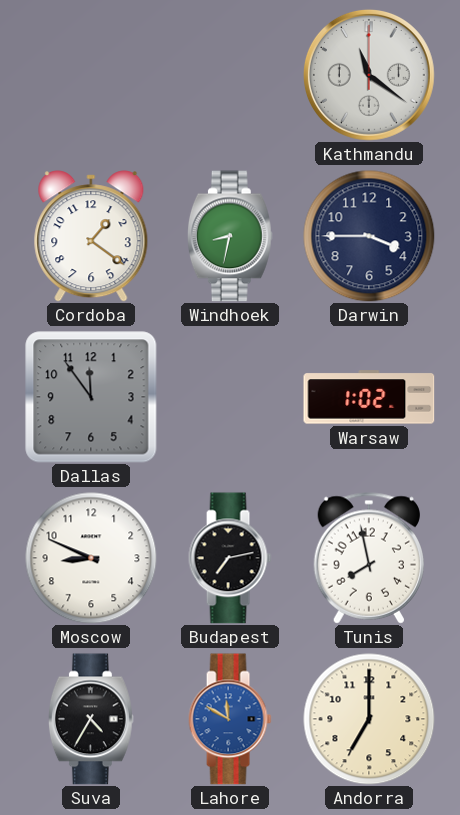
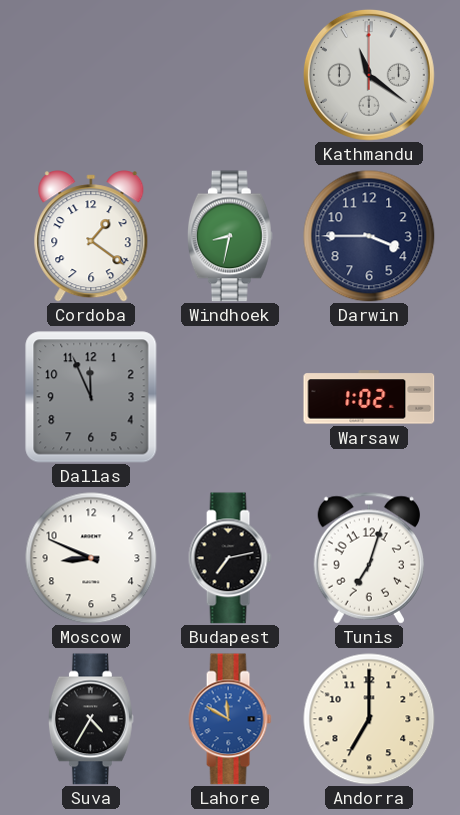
Dallas: 11:54 -> 11:56 (91, 397)
Tunis: 7:58 -> 7:03 (368, 558)
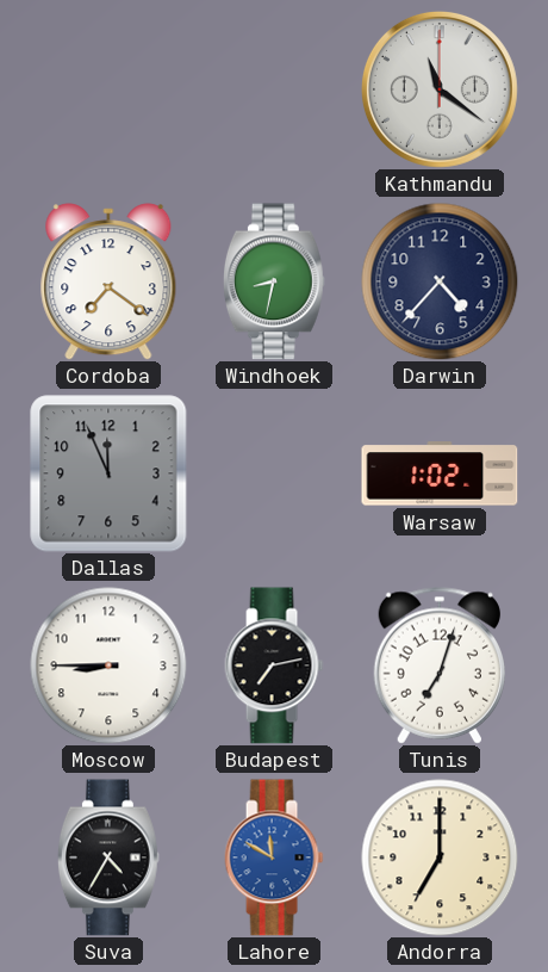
Cordoba: 1:21 -> 7:21 (108, 281)
Darwin: 3:45 -> 4:37 (440, 281)
Moscow: 8:49 -> 8:45 (108, 665)
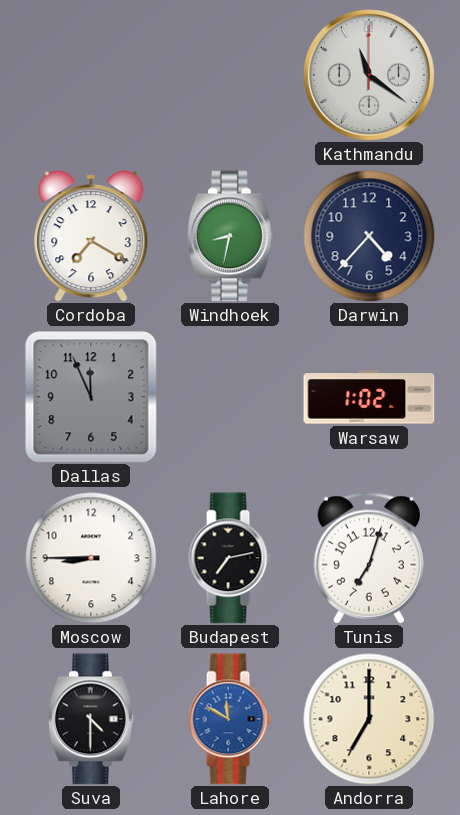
Cordoba: 7:21 -> 7:20 (91, 236)
Suva: 4:35 -> 4:30 (91, 719)
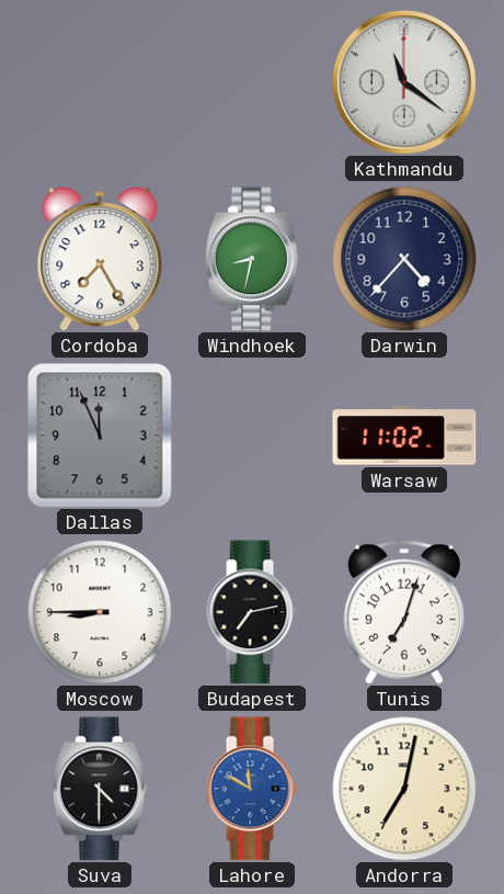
Cordoba: 7:20 -> 7:25 (100, 259)
Warsaw: 1:02 -> 11:02 (404, 435)
Andorra: 7:00 -> 7:02 (404, 789)
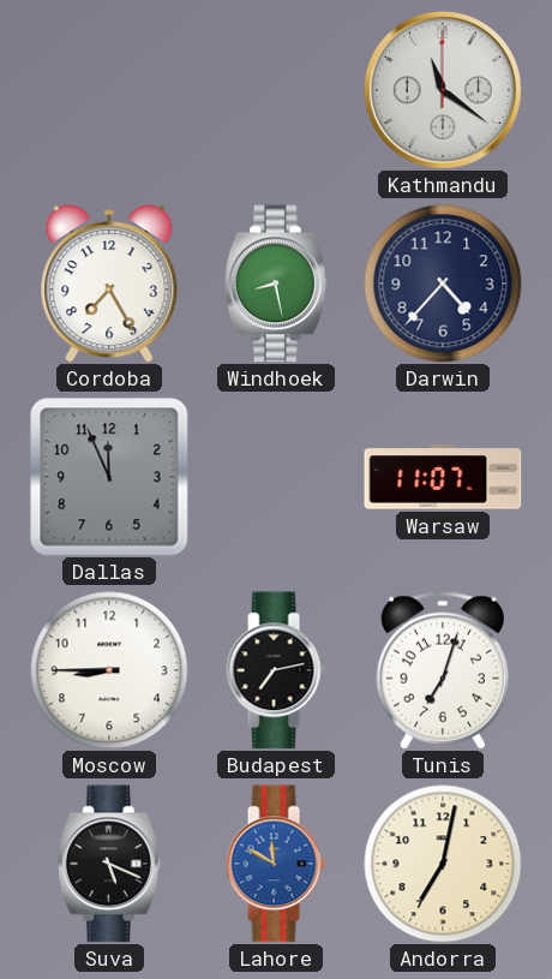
Windhoek: 8:32 -> 8:28 (276, 283)
Warsaw: 11:02 -> 11:07 (443, 477)
Suva: 4:30 -> 5:19 (109, 864)
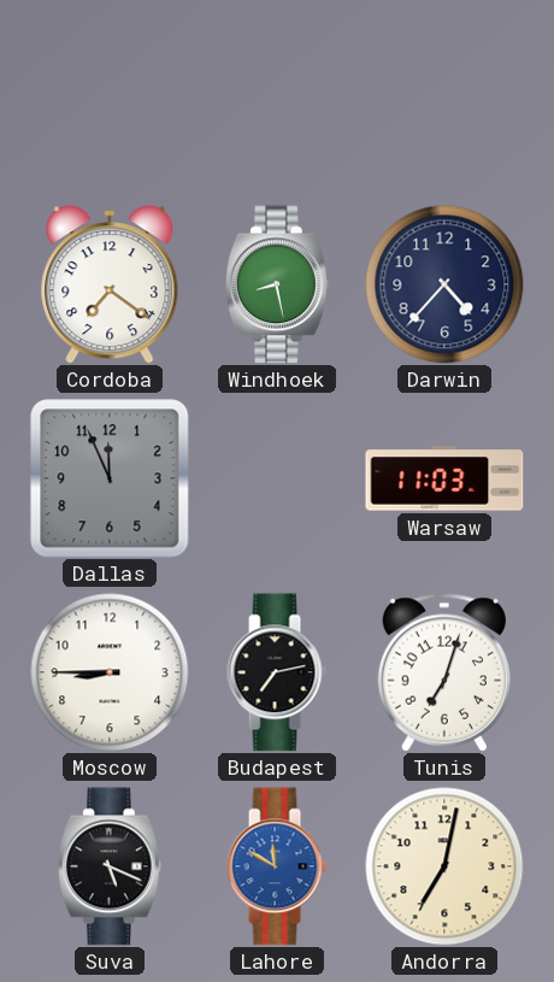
Kathmandu: 11:21 -> none (443, 90)
Cordoba: 7:25 -> 7:21 (110, 284)
Warsaw: 11:07 -> 11:03 (444, 478)
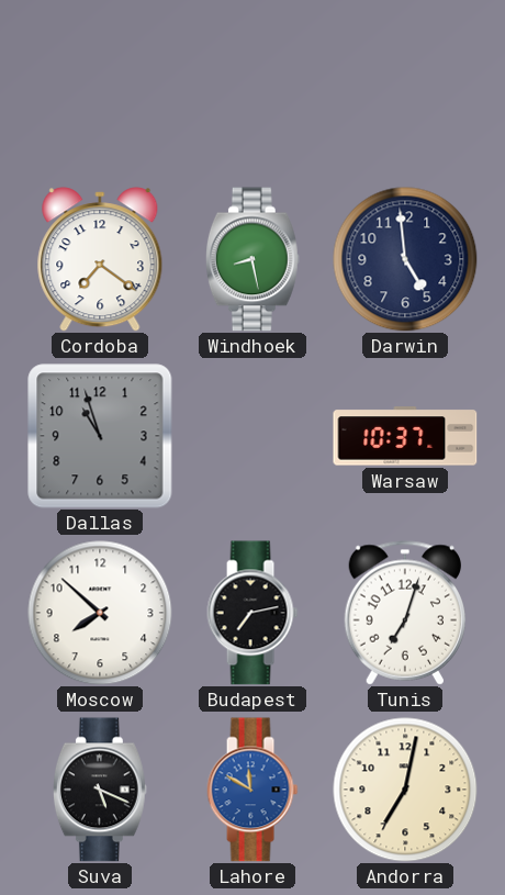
Darwin: 4:37 -> 4:59 (405, 259)
Dallas: 11:56 -> 10:57 (100, 436)
Warsaw: 11:03 -> 10:37 (405, 436)
Moscow: 8:45 -> 7:52 (100, 613)
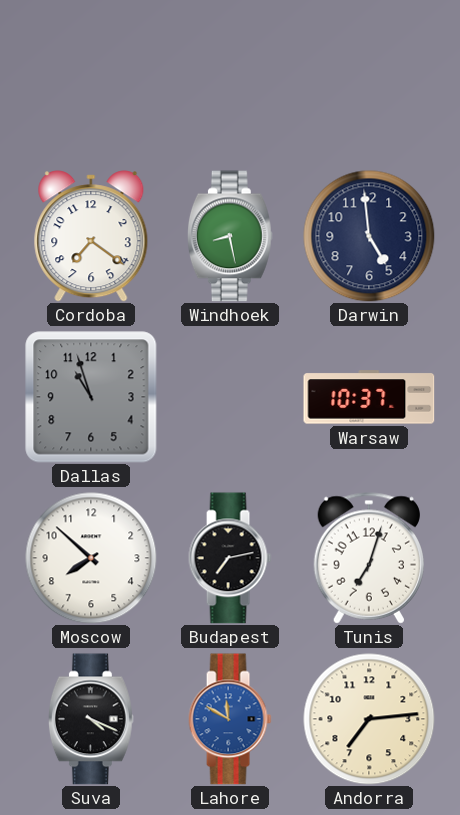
Suva: 5:19 -> 4:19 (91, 719)
Andorra: 7:02 -> 7:14 (369, 719)
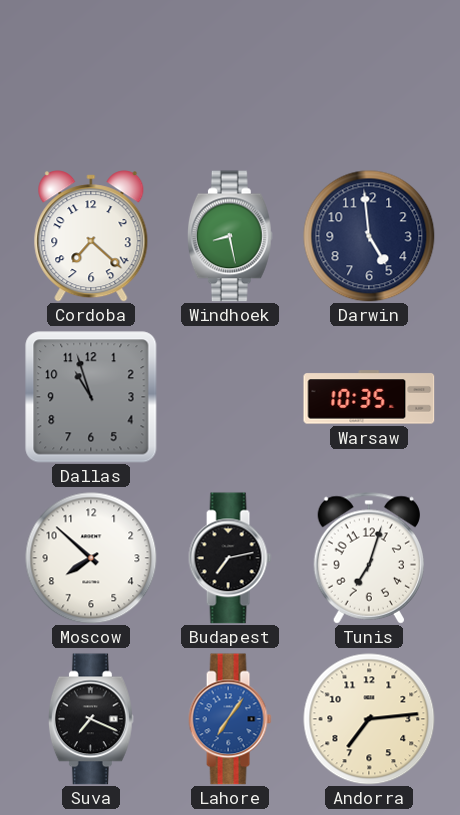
Cordoba: 7:21 -> 7:22 (91, 236)
Warsaw: 10:37 -> 10:35 (369, 397)
Suva: 4:19 -> 7:19 (91, 719)
Lahore: 11:50 -> 7:06 (230, 719)
